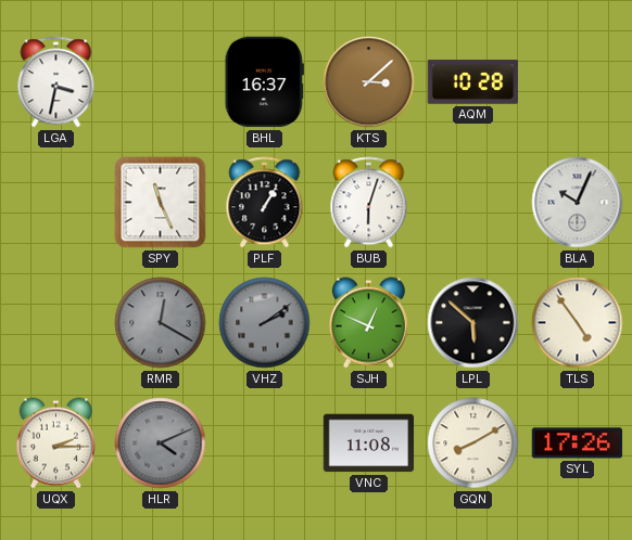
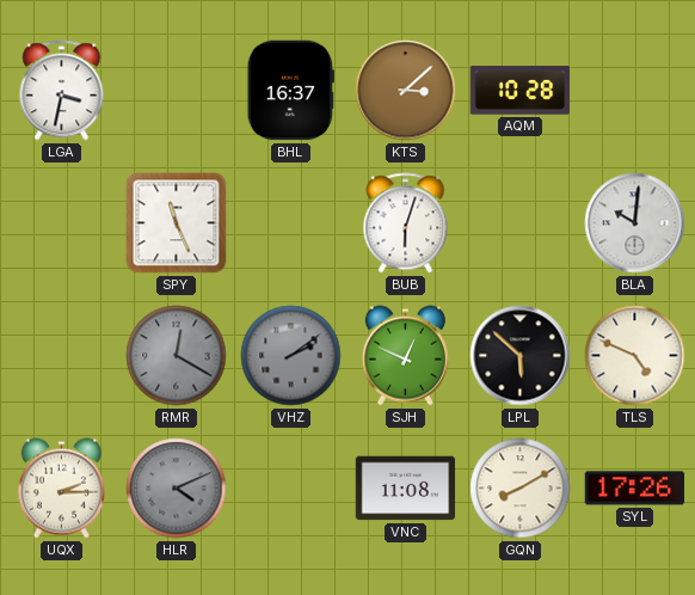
PLF: 1:05 -> none (265, 203)
BLA: 10:04 -> 10:01 (635, 223)
TLS: 4:54 -> 4:49 (635, 356)
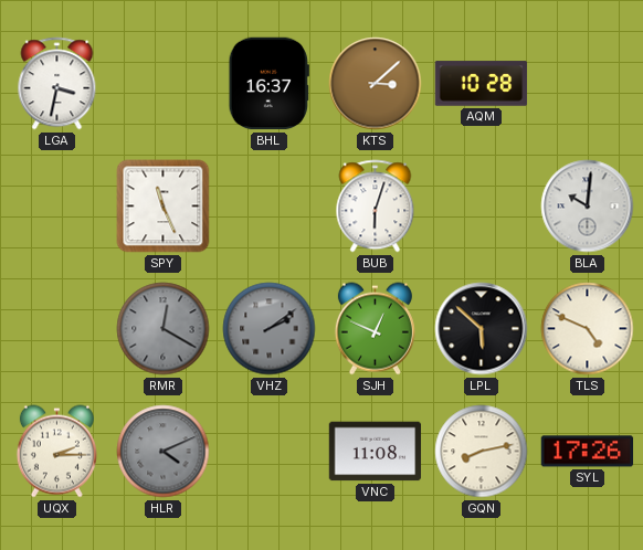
GQN: 8:10 -> 8:13 (482, 452)
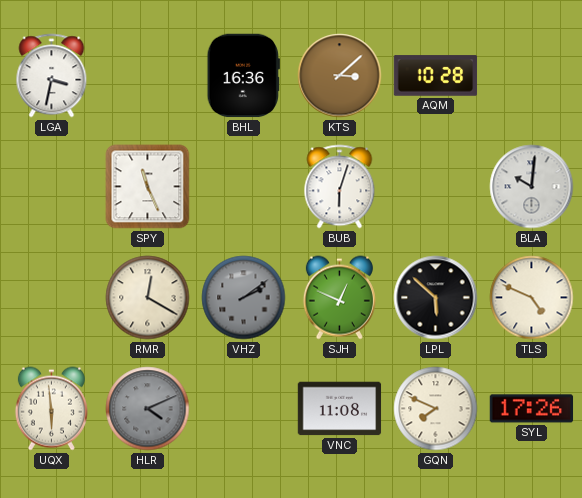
BHL: 16:37 -> 16:36 (243, 76)
RMR dial: grey -> cream (148, 298)
UQX: 2:15 -> 5:59 (51, 409)
GQN: 8:13 -> 7:49 (436, 409)
